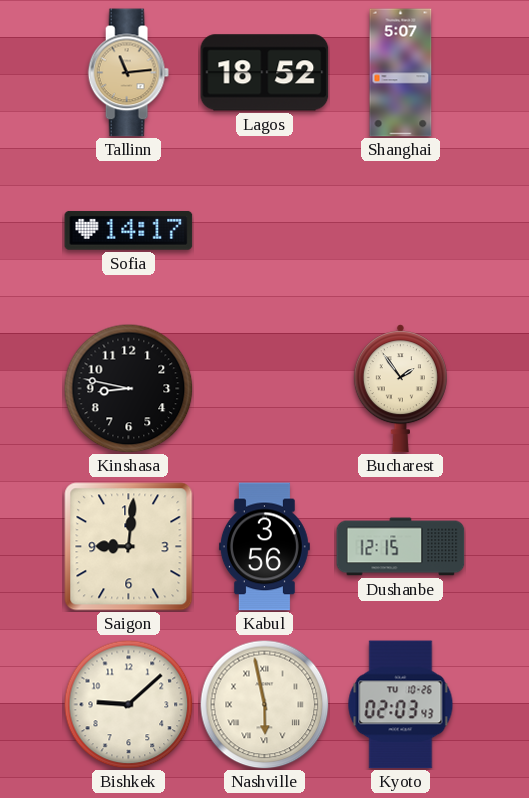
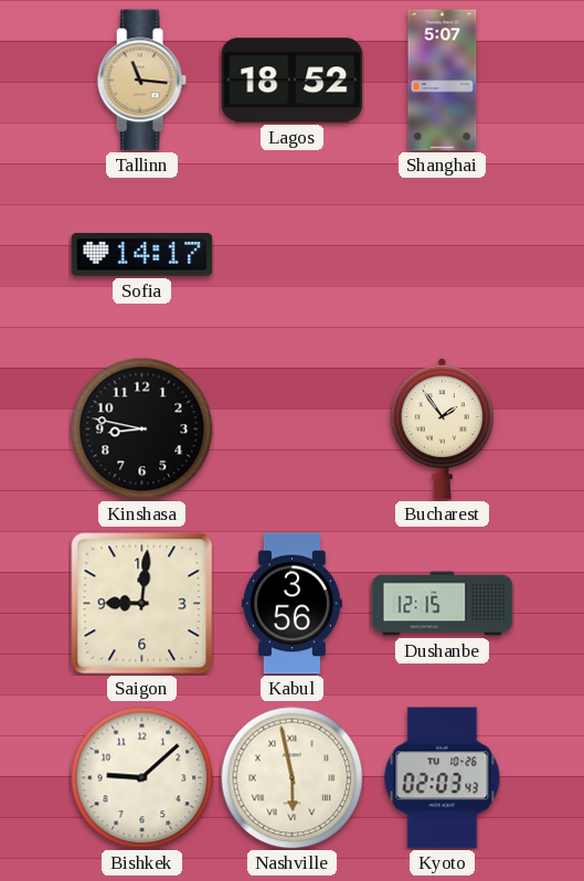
Tallinn: 11:14 -> 11:16 (141, 81)
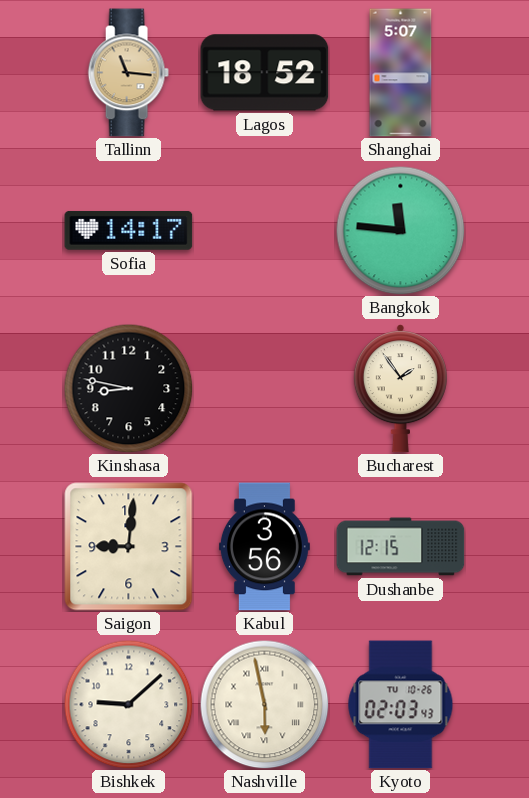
Bangkok: none -> 11:46 (400, 230)
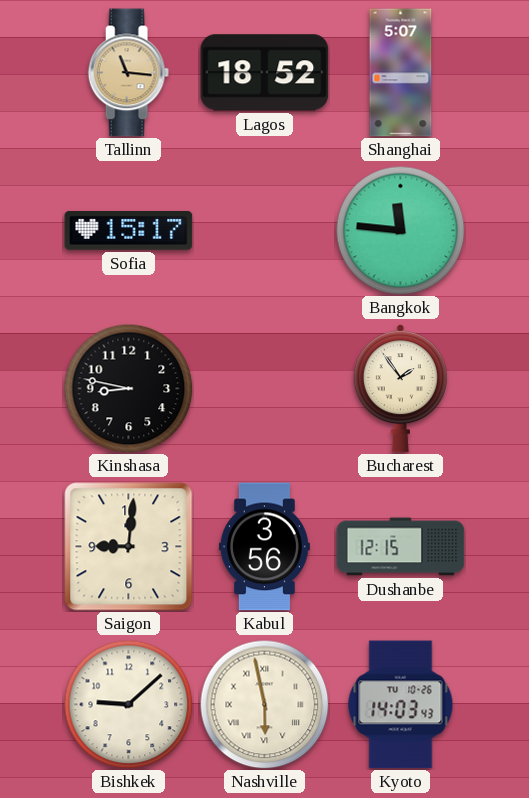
Sofia: 14:17 -> 15:17 (129, 231)
Kyoto: 02:03 -> 14:03 (401, 705)
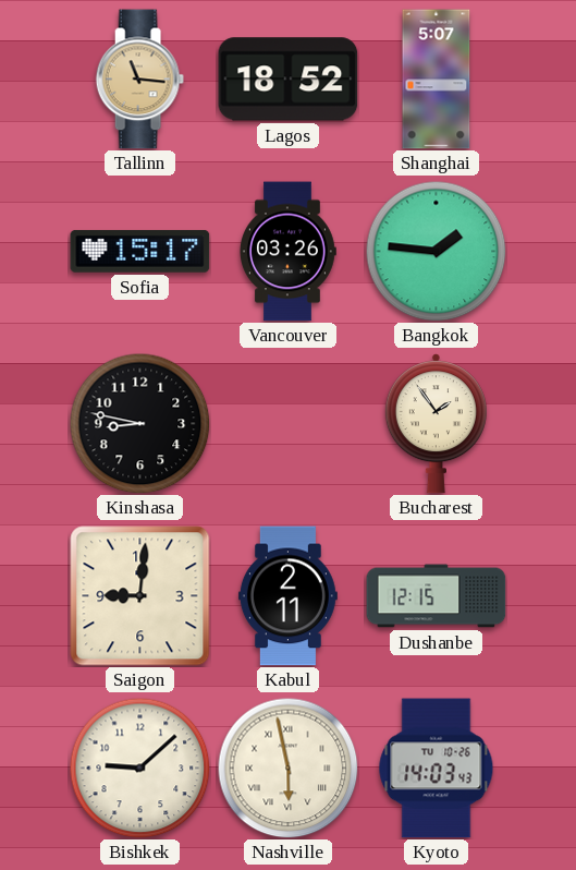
Vancouver: none -> 03:26 (289, 252)
Bangkok: 11:46 -> 1:46 (436, 251)
Kabul: 3:56 -> 2:11 (287, 596)
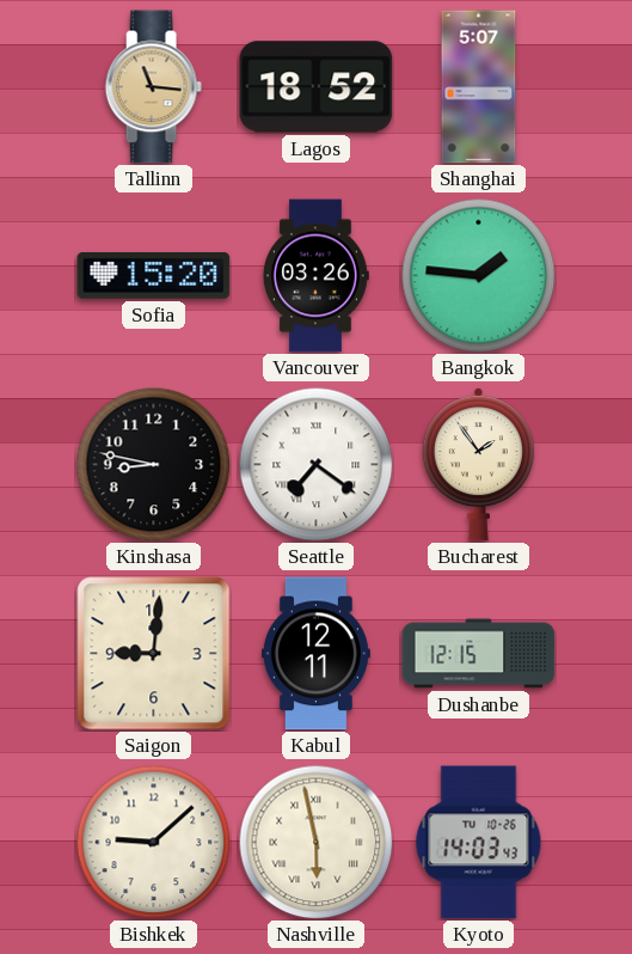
Sofia: 15:17 -> 15:20 (154, 276)
Seattle: none -> 7:21 (315, 464)
Kabul: 2:11 -> 12:11 (315, 654)
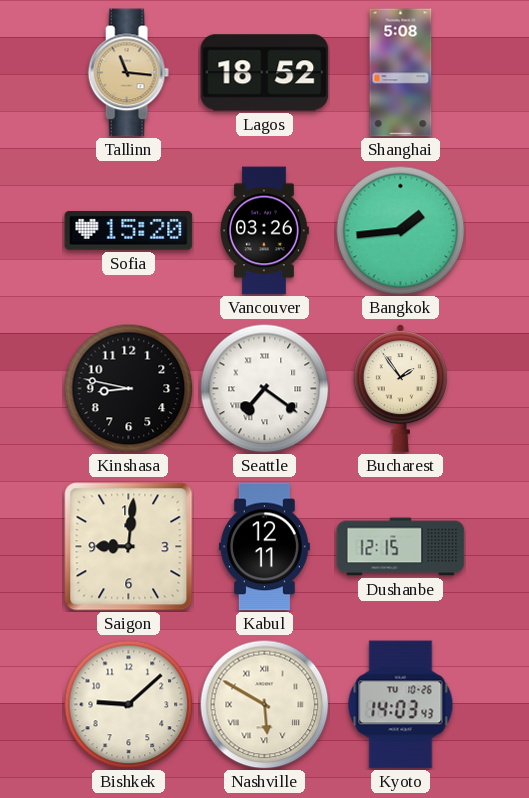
Shanghai: 5:07 -> 5:08 (401, 73)
Bangkok: 1:46 -> 1:44 (400, 230)
Nashville: 5:58 -> 5:50 (264, 704)
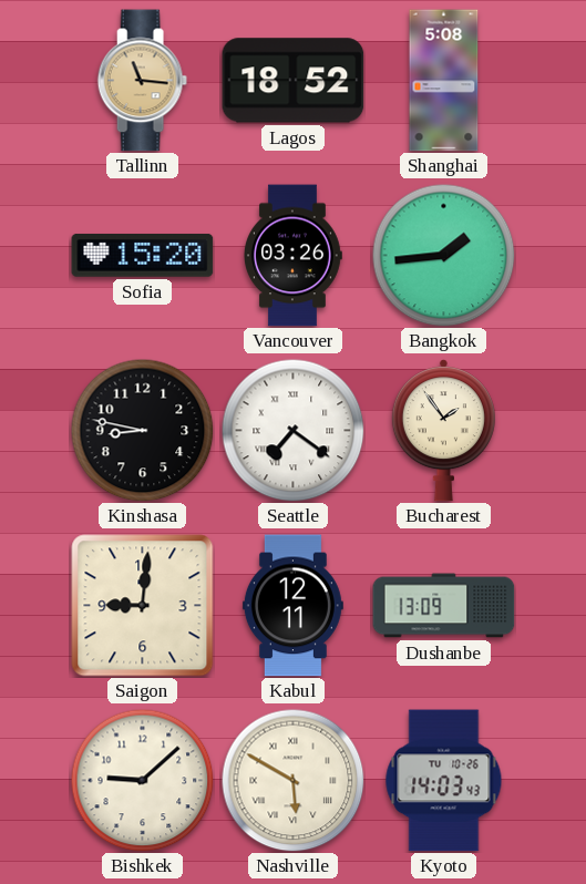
Dushanbe: 12:15 -> 13:09 (444, 606)
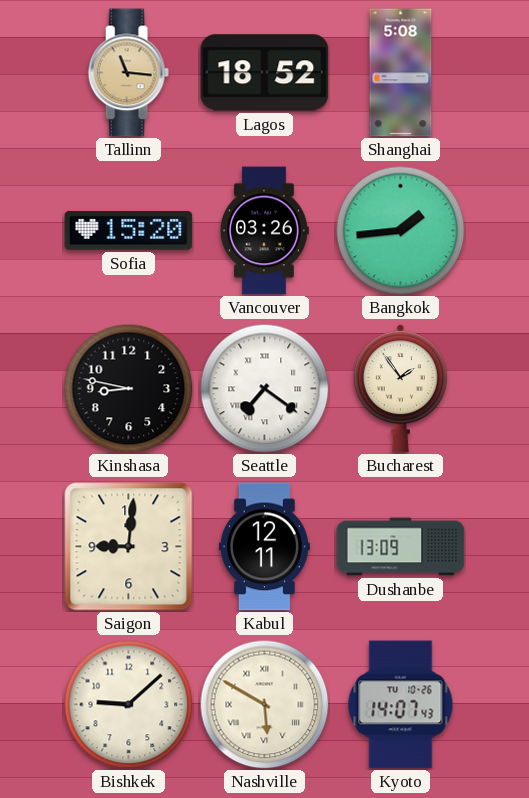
Kyoto: 14:03 -> 14:07 (401, 705)
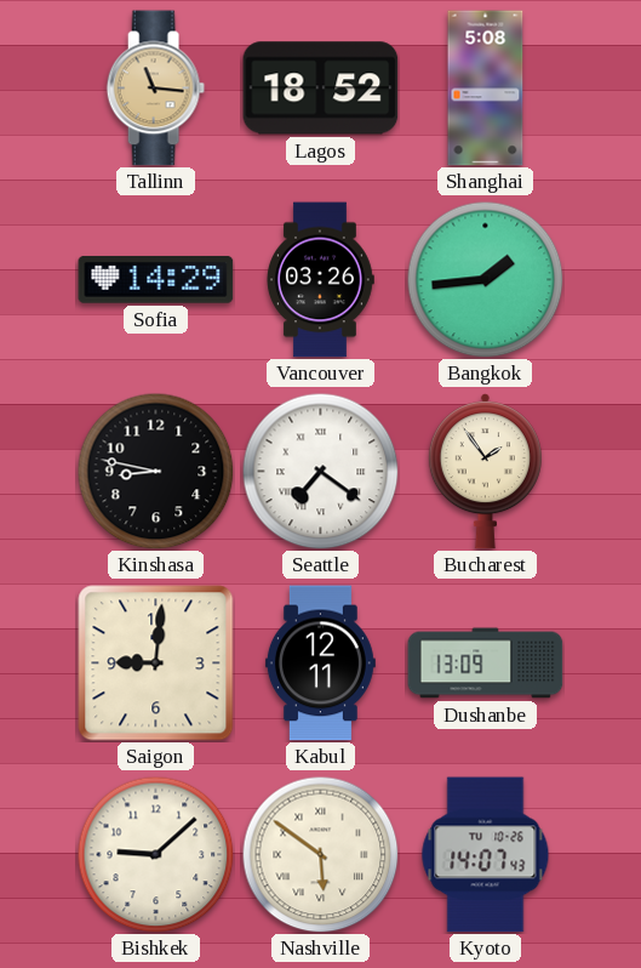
Sofia: 15:20 -> 14:29 (156, 280)
Nashville: 5:50 -> 5:51 (320, 854)
